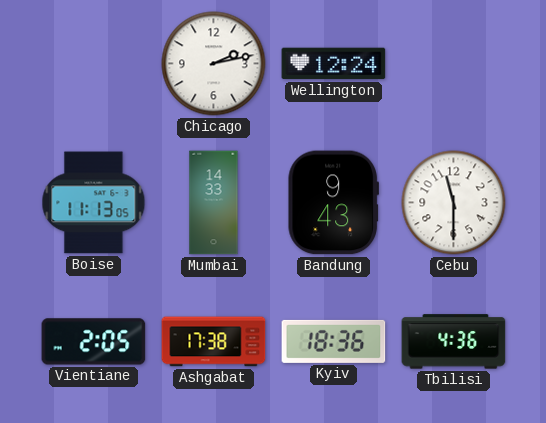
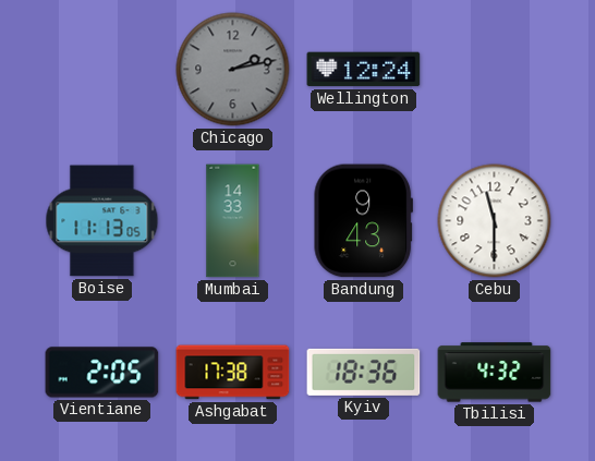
Chicago dial: white -> grey (233, 70)
Tbilisi: 4:36 -> 4:32 (495, 373)
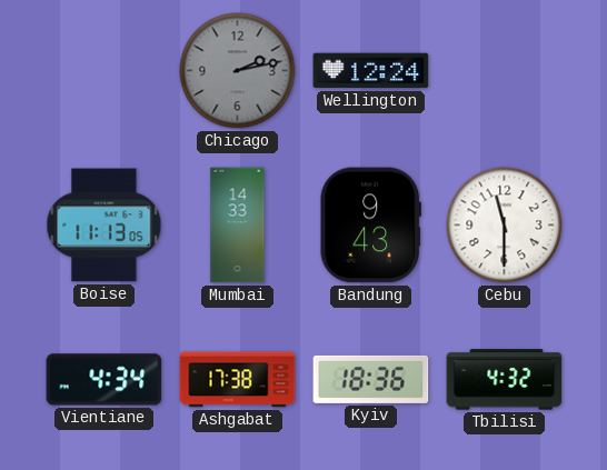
Vientiane: 2:05 -> 4:34 (105, 380)
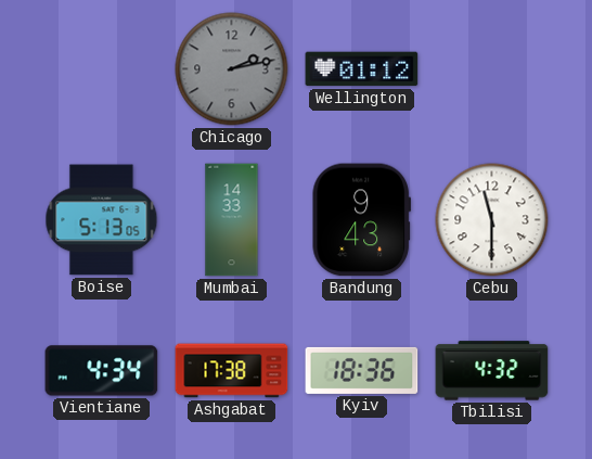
Wellington: 12:24 -> 01:12 (362, 69)
Boise: 11:13 -> 5:13 (102, 220)
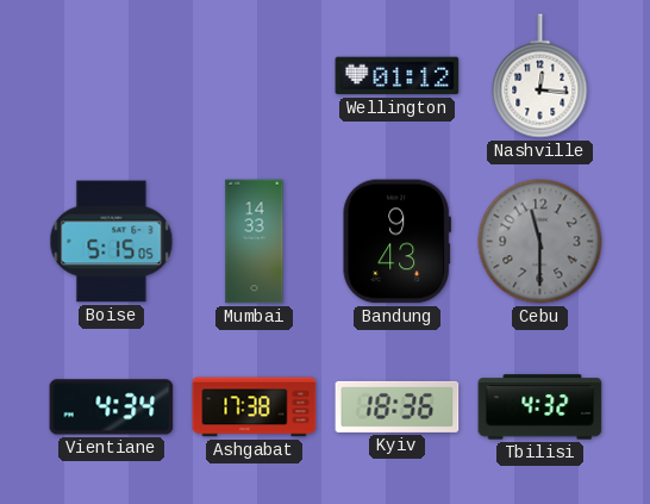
Chicago: 2:13 -> none (232, 69)
Nashville: none -> 12:16 (540, 76)
Boise: 5:13 -> 5:15 (112, 242)
Cebu dial: white -> grey (540, 242)
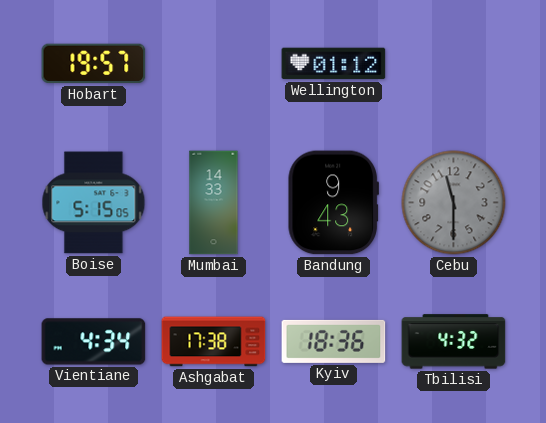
Hobart: none -> 19:57 (94, 64)
Nashville: 12:16 -> none (540, 76)
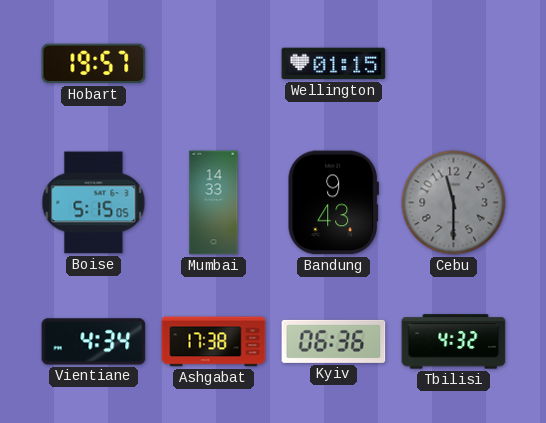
Wellington: 01:12 -> 01:15 (334, 64)
Kyiv: 18:36 -> 06:36 (334, 341)
